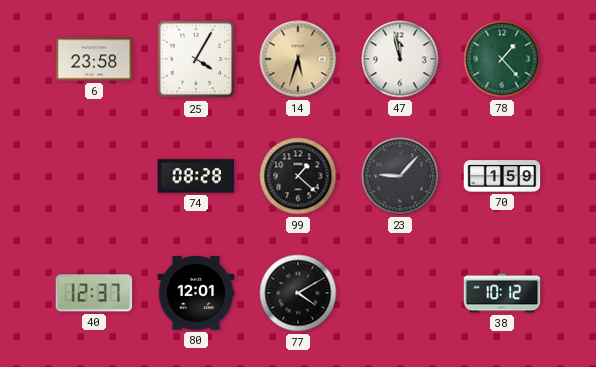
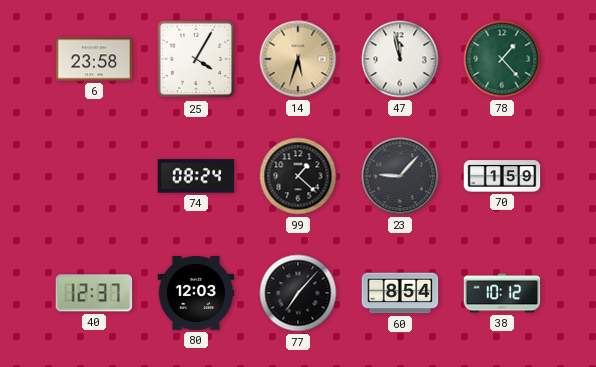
74: 08:28 -> 08:24 (196, 176)
80: 12:01 -> 12:03 (196, 293)
77: 4:10 -> 7:07 (298, 293)
60: none -> 8:54 (400, 293)
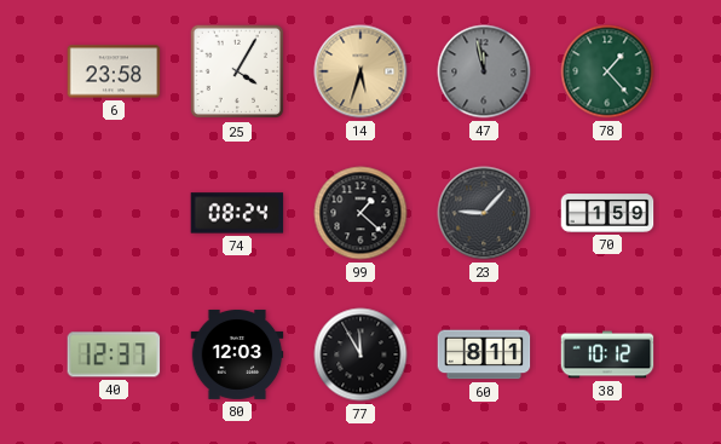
47 dial: white -> grey (484, 71)
77: 7:07 -> 11:55 (360, 354)
60: 8:54 -> 8:11 (484, 354)
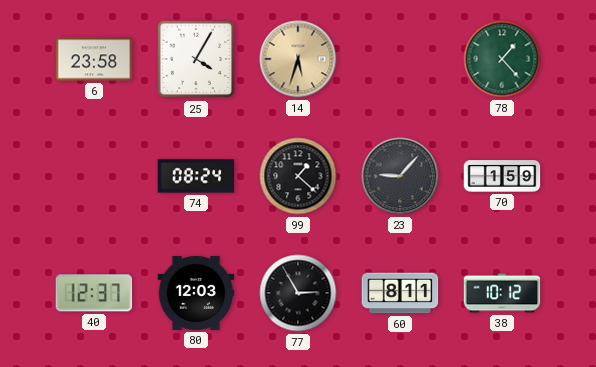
47: 11:58 -> none (484, 71)
77: 11:55 -> 2:55 (298, 293)
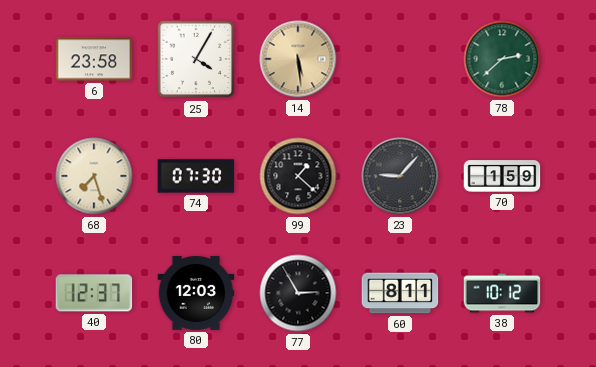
14: 5:33 -> 5:29 (298, 59)
78: 1:23 -> 2:38 (502, 59)
68: none -> 7:27 (94, 176)
74: 08:24 -> 07:30 (196, 176)
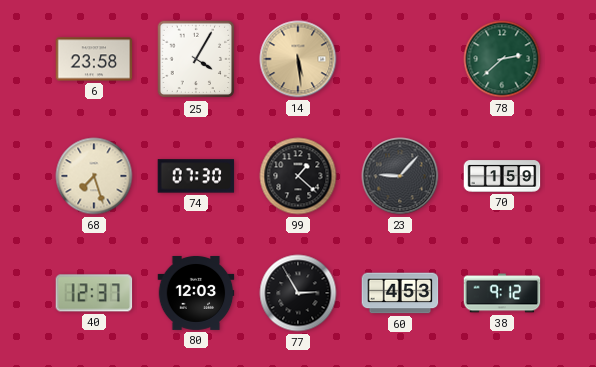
60: 8:11 -> 4:53 (400, 293)
38: 10:12 -> 9:12 (502, 293)
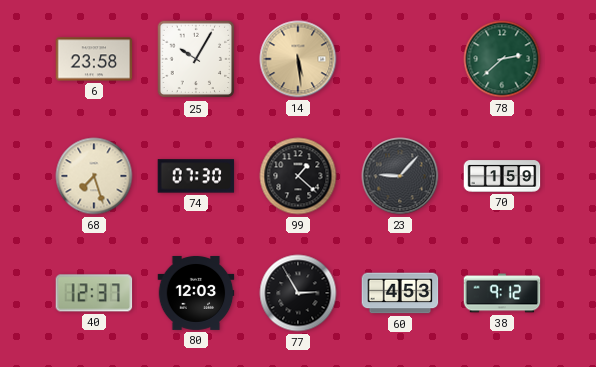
25: 4:05 -> 10:05 (196, 59)
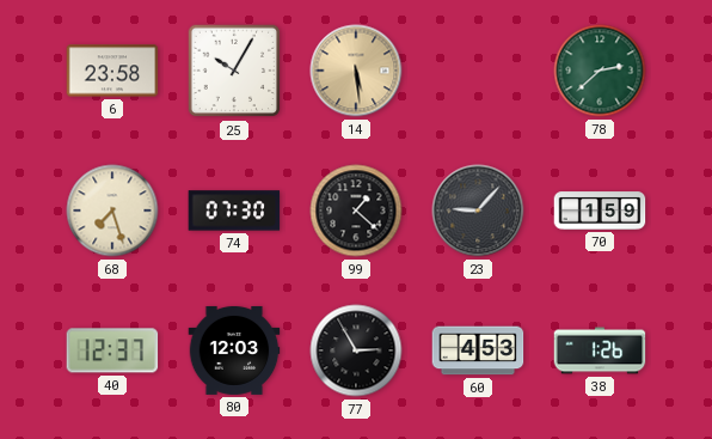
38: 9:12 -> 1:26 (600, 350)
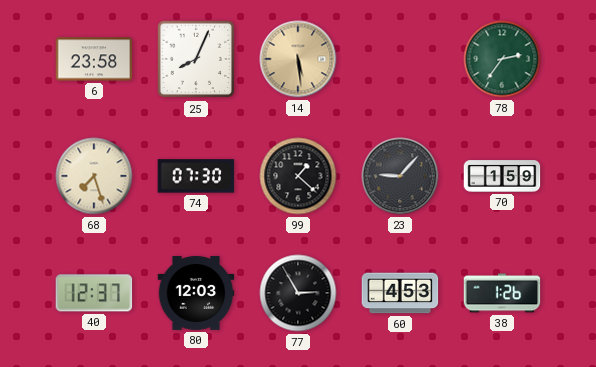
25: 10:05 -> 8:04 (196, 59)
78: 2:38 -> 2:36 (502, 59)
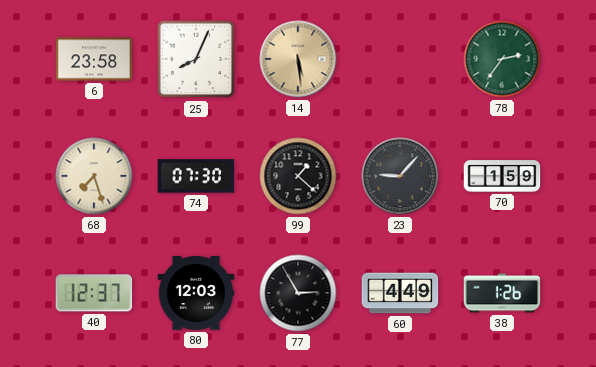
60: 4:53 -> 4:49 (400, 293)
